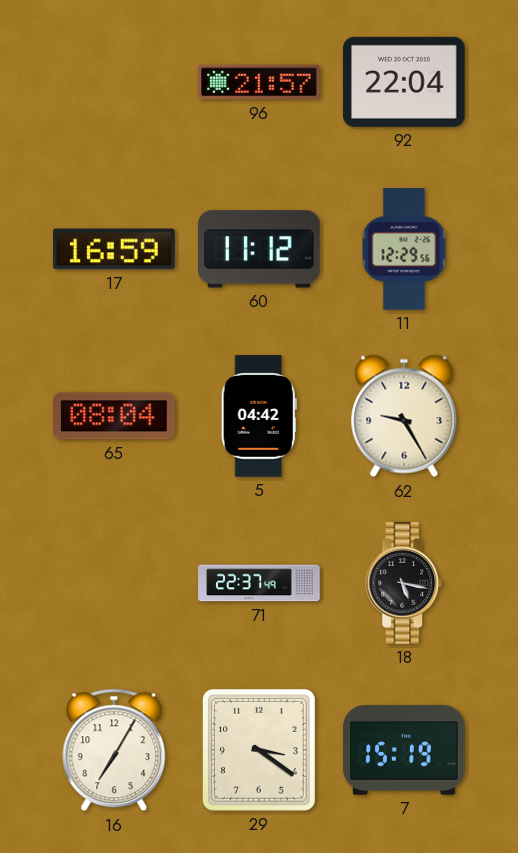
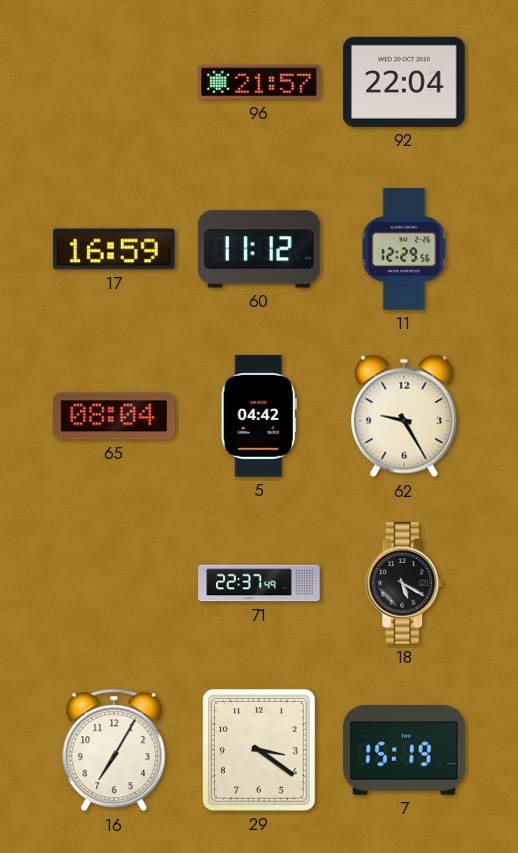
18: 5:17 -> 5:20 (405, 583)
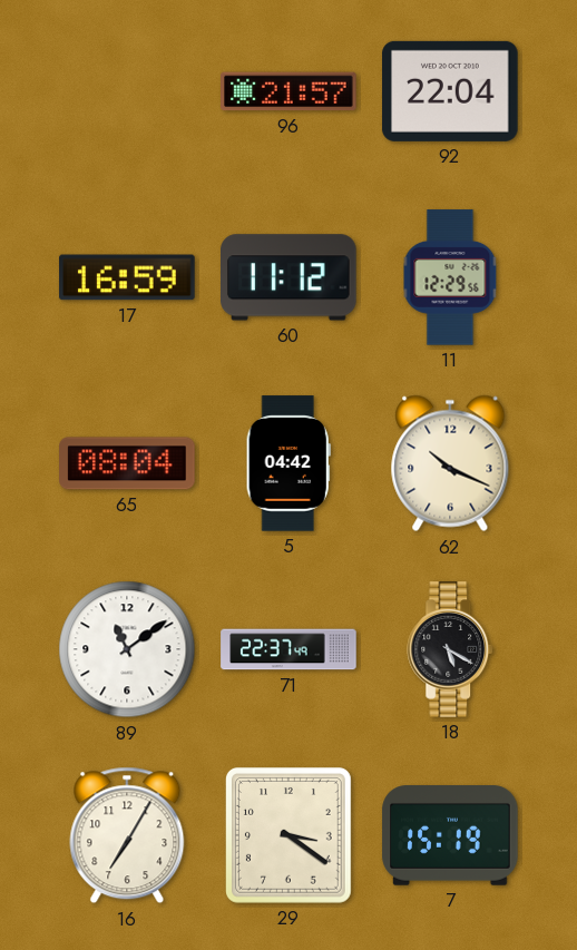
62: 9:25 -> 10:19 (450, 463)
89: none -> 11:09 (127, 649)
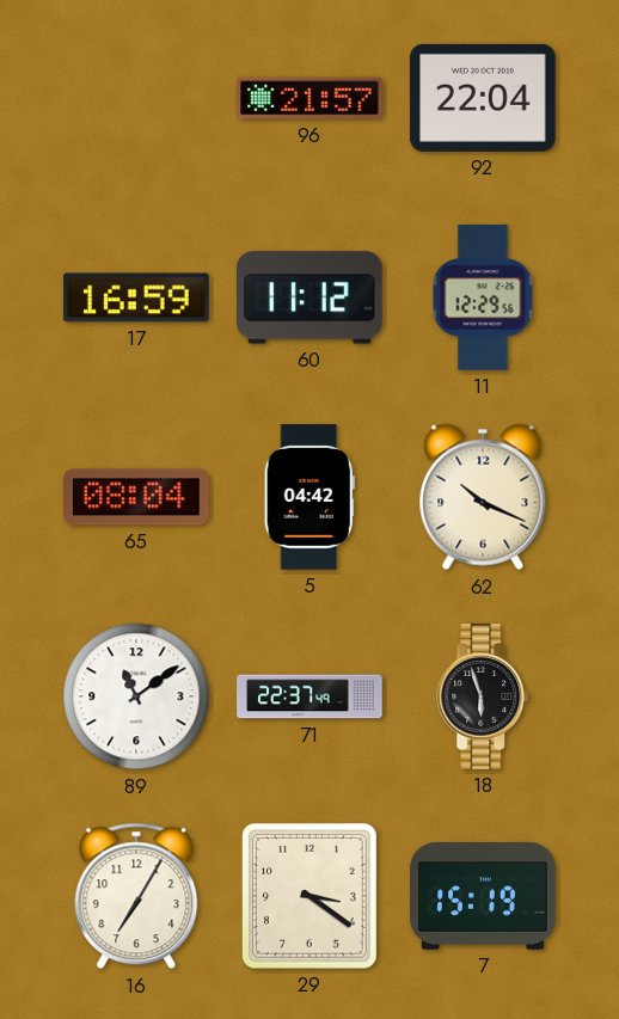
18: 5:20 -> 5:57 (484, 696)
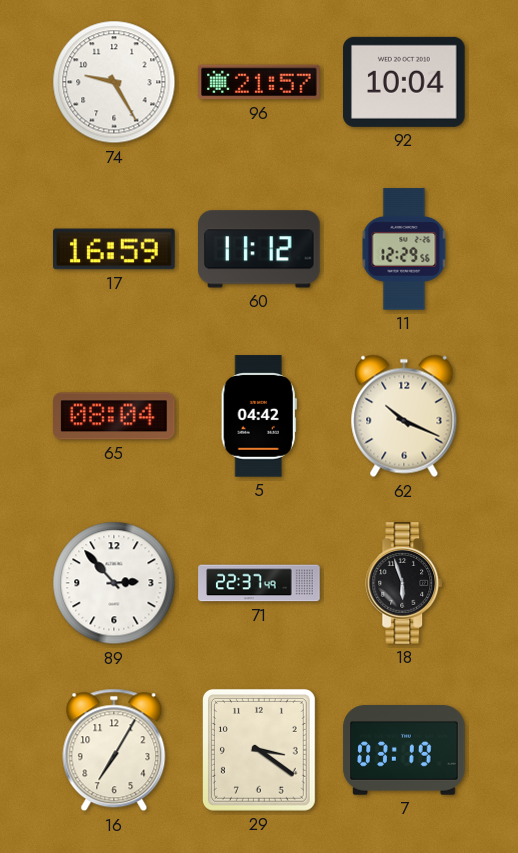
74: none -> 9:25 (114, 82)
92: 22:04 -> 10:04 (404, 82)
89: 11:09 -> 2:53 (114, 583)
7: 15:19 -> 03:19 (404, 750)
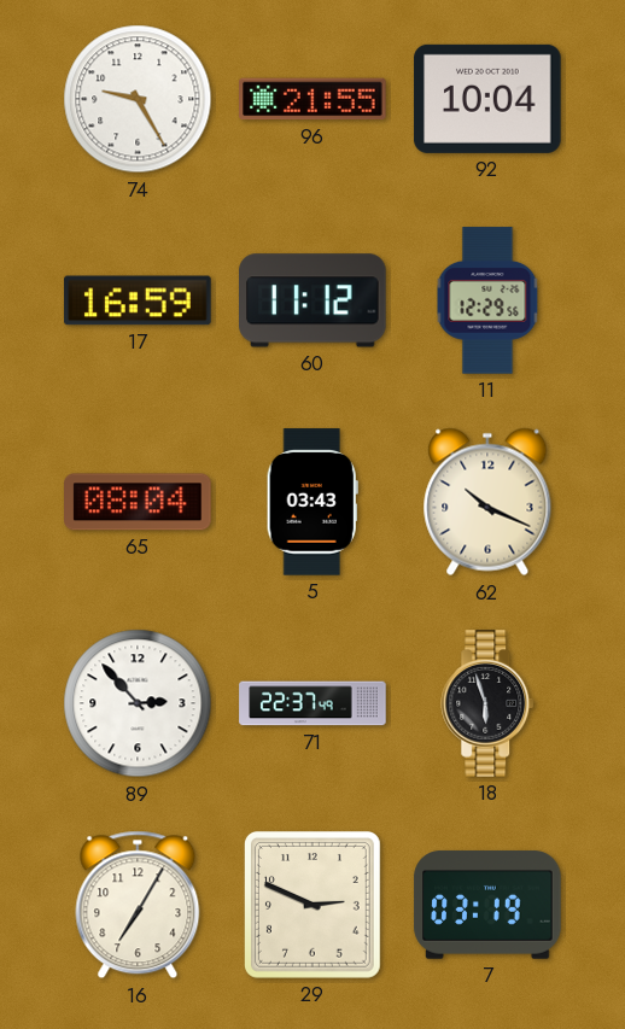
96: 21:57 -> 21:55 (312, 99)
5: 04:42 -> 03:43 (312, 502)
29: 3:21 -> 2:49 (312, 905)
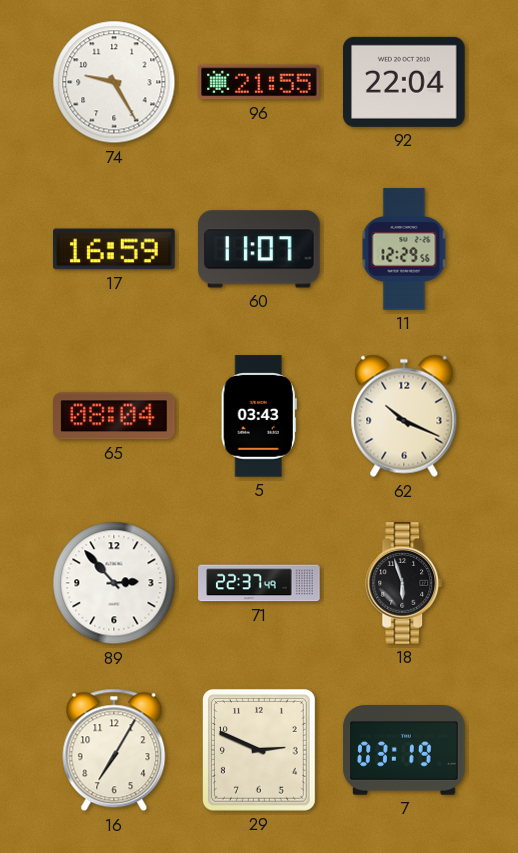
92: 10:04 -> 22:04 (404, 82)
60: 11:12 -> 11:07 (259, 249)
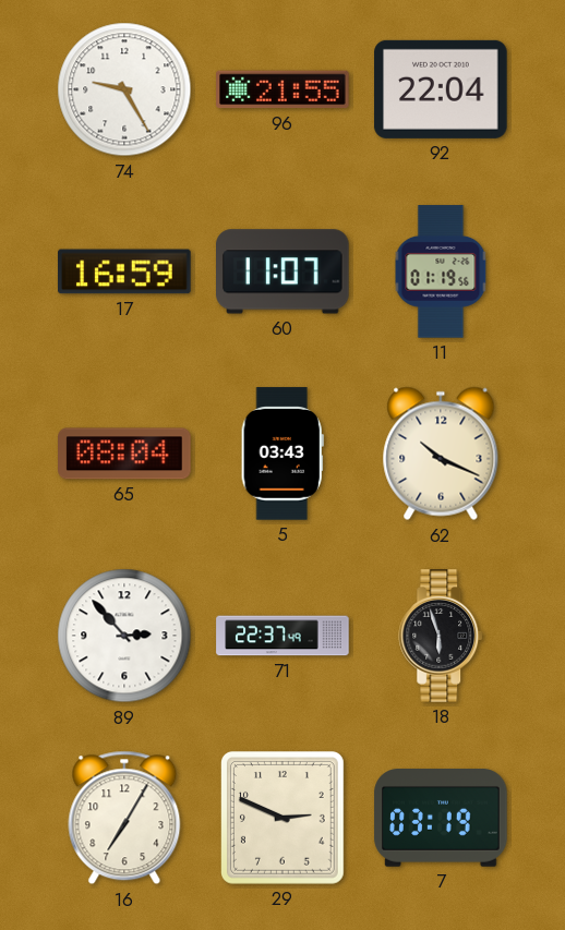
11: 12:29 -> 01:19 (441, 271)
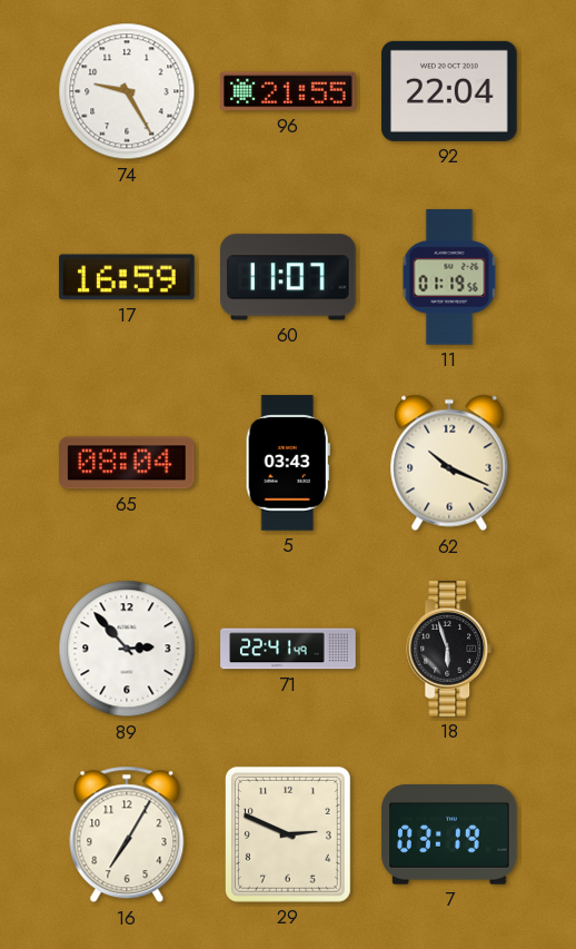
71: 22:37 -> 22:41 (288, 649)
